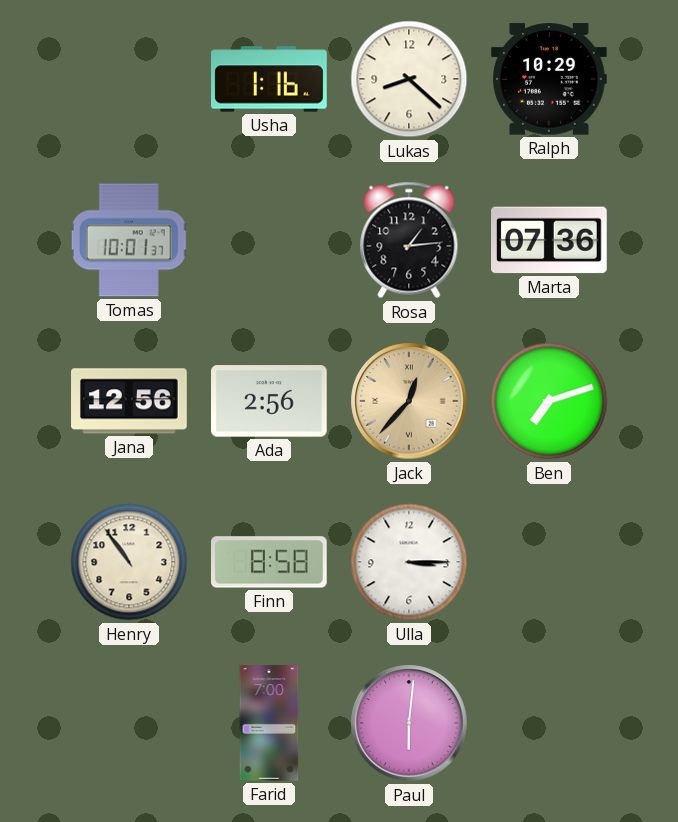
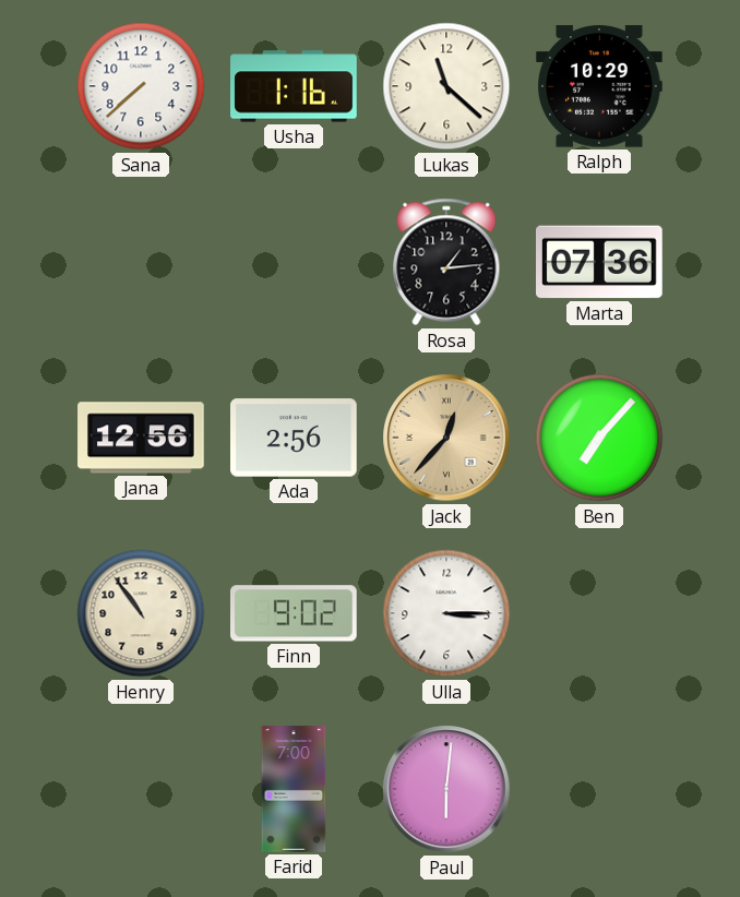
Sana: none -> 7:38 (141, 86)
Lukas: 8:22 -> 11:22 (446, 86)
Tomas: 10:01 -> none (129, 240)
Ben: 7:12 -> 7:07 (599, 438)
Finn: 8:58 -> 9:02 (295, 613)
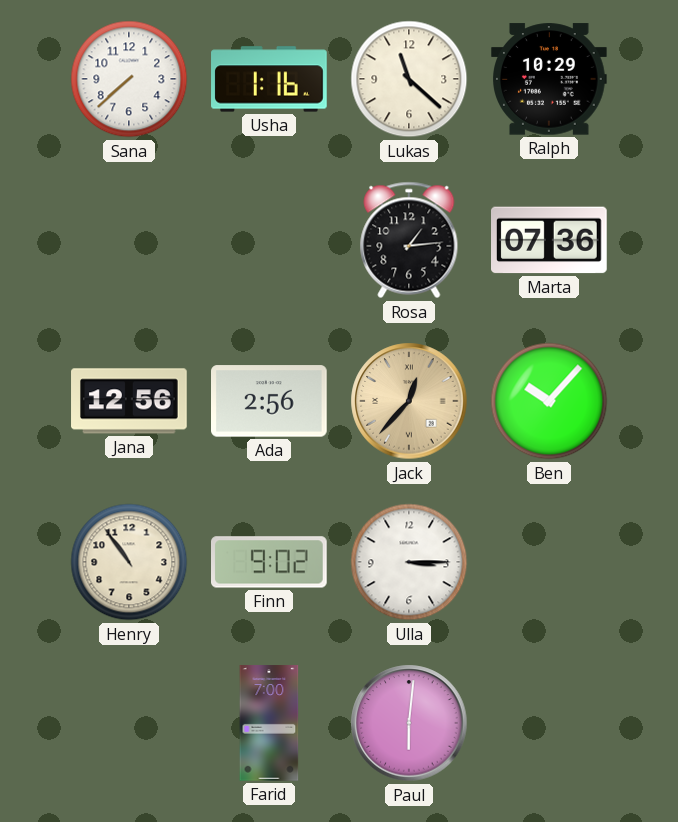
Ben: 7:07 -> 10:07 (549, 401)
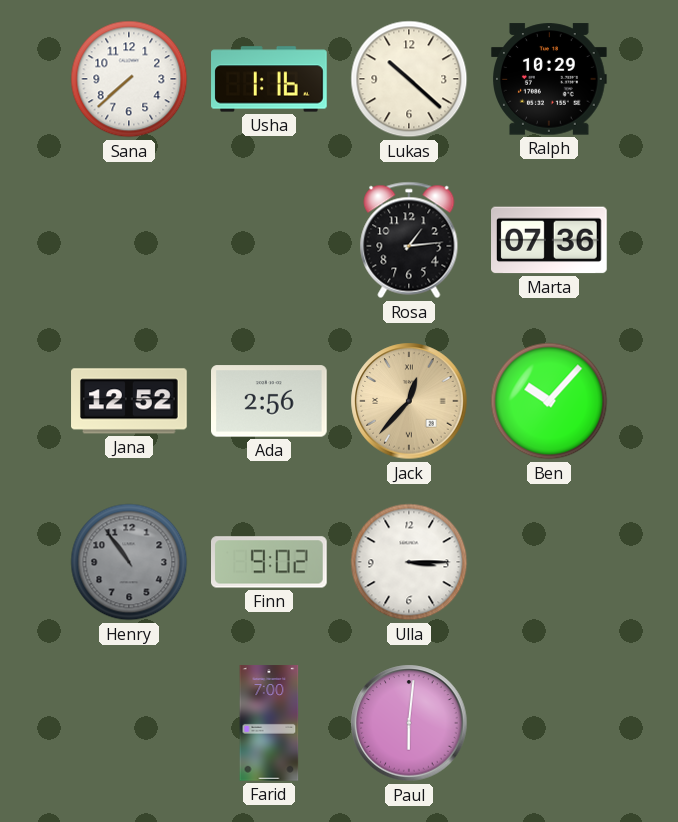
Lukas: 11:22 -> 10:22 (409, 79)
Jana: 12:56 -> 12:52 (129, 401)
Henry dial: cream -> grey (129, 562)
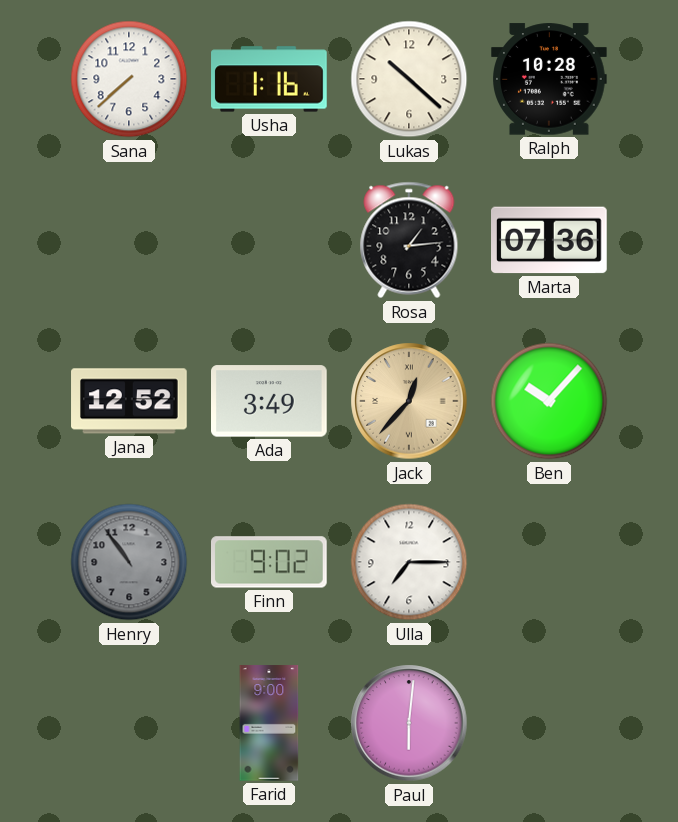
Ralph: 10:29 -> 10:28 (550, 79)
Ada: 2:56 -> 3:49 (270, 401)
Ulla: 3:15 -> 7:15 (409, 562)
Farid: 7:00 -> 9:00 (269, 723)
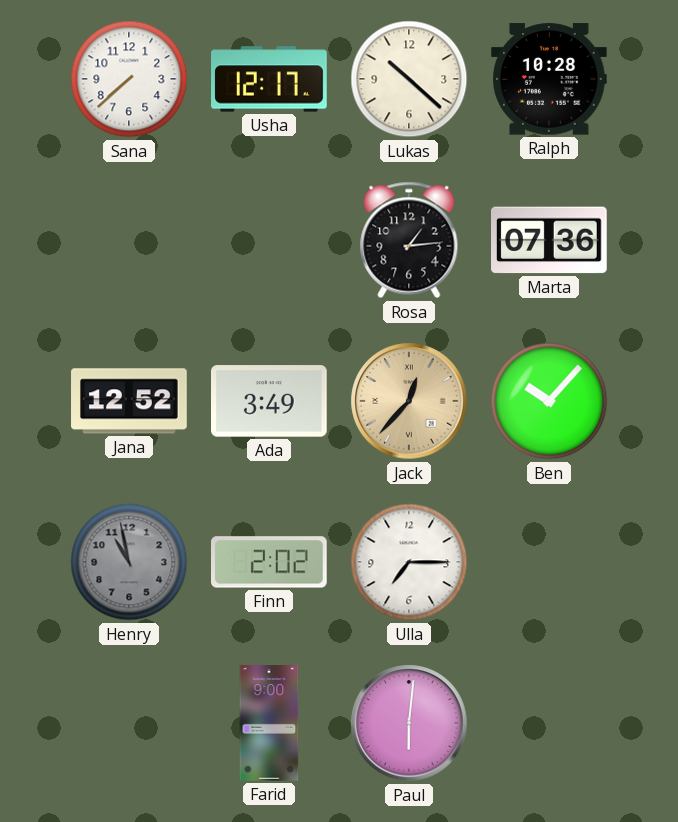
Usha: 1:16 -> 12:17 (269, 79)
Henry: 10:54 -> 10:58 (129, 562)
Finn: 9:02 -> 2:02 (270, 562)
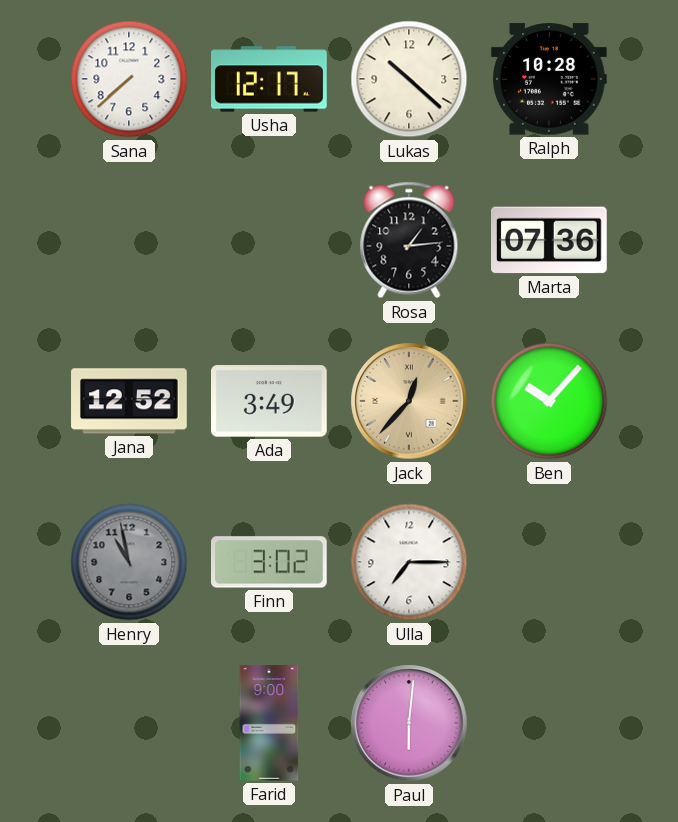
Finn: 2:02 -> 3:02 (270, 562)
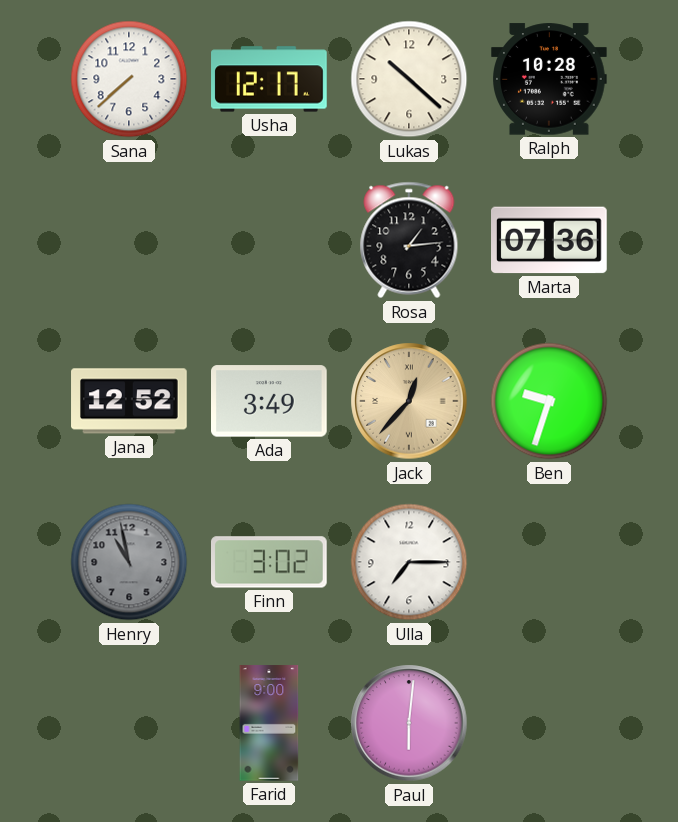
Ben: 10:07 -> 9:33 (549, 401)
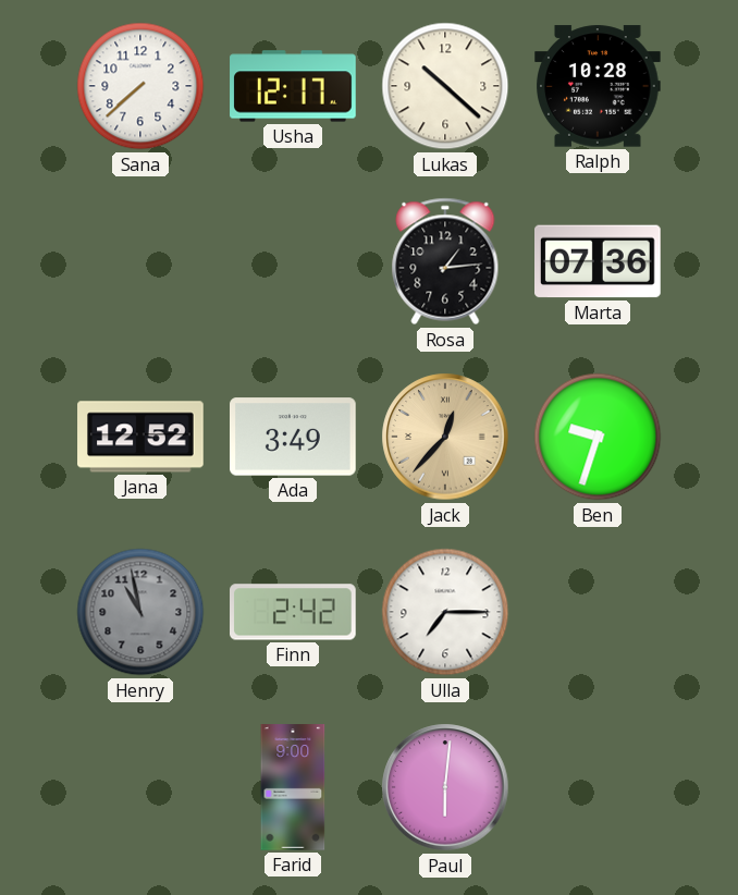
Finn: 3:02 -> 2:42 (294, 612)
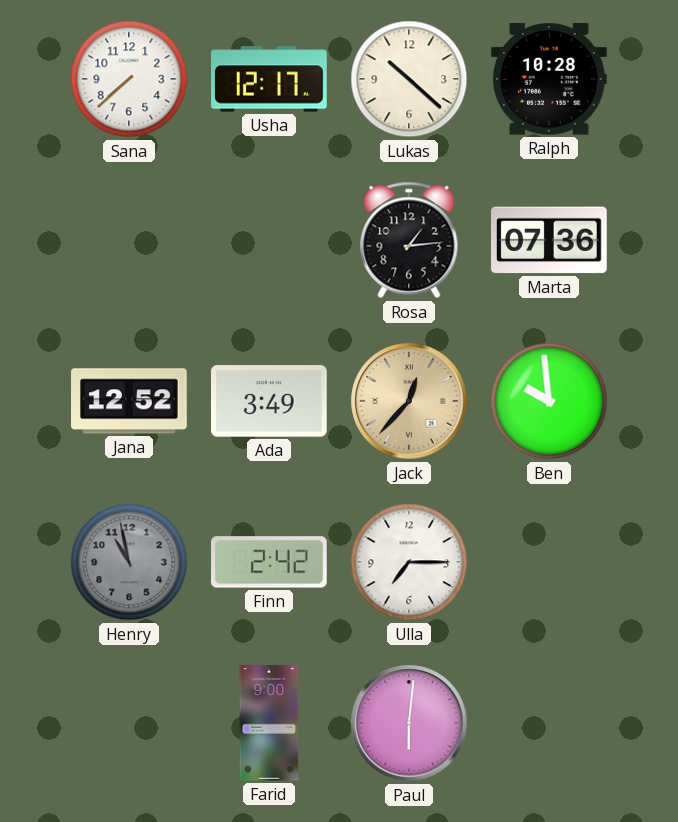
Ben: 9:33 -> 9:59 (549, 401)
